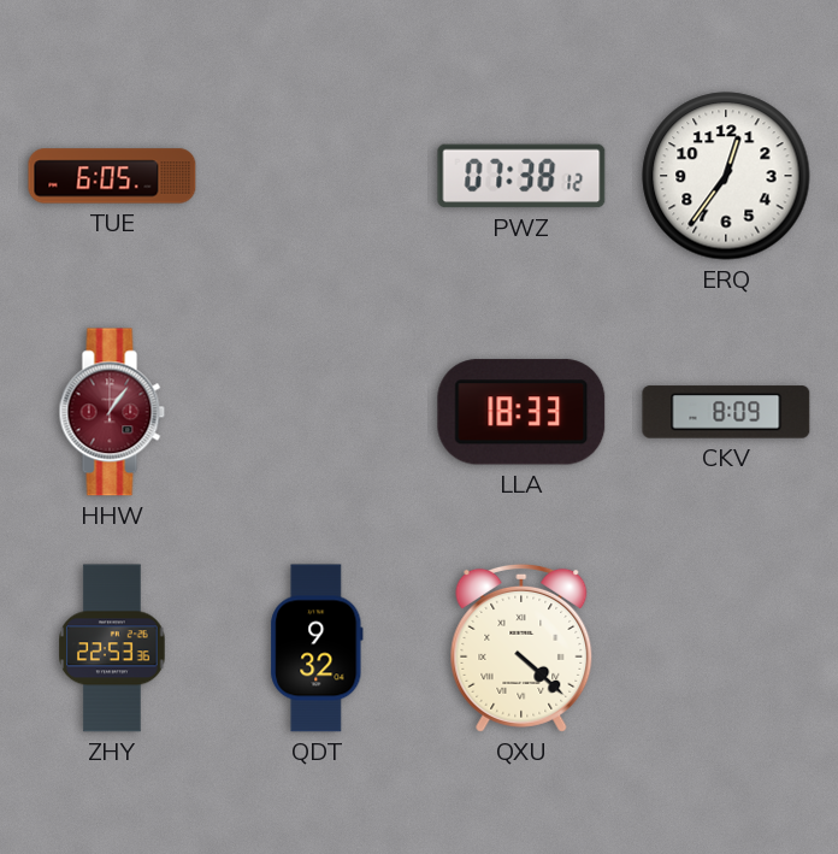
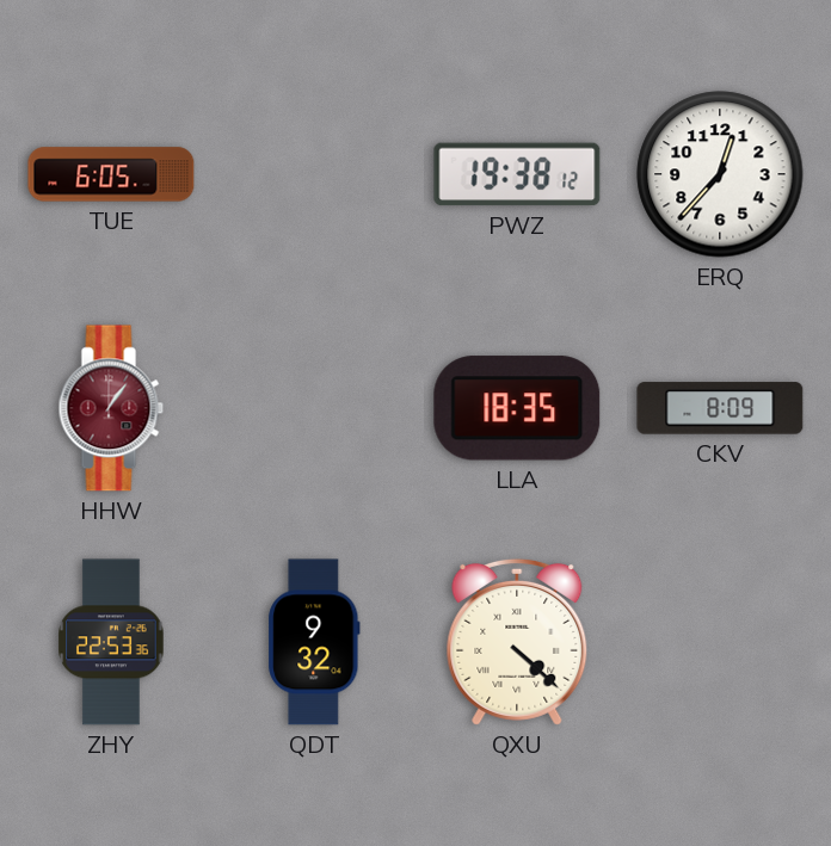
PWZ: 07:38 -> 19:38 (517, 174)
ERQ: 12:36 -> 12:37 (720, 174)
LLA: 18:33 -> 18:35 (517, 408)
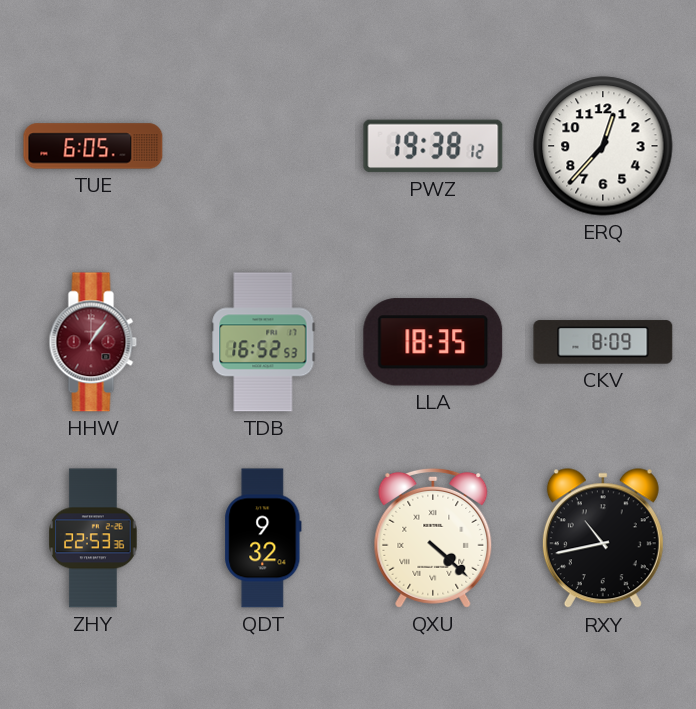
TDB: none -> 16:52 (263, 342)
RXY: none -> 10:43 (603, 539)
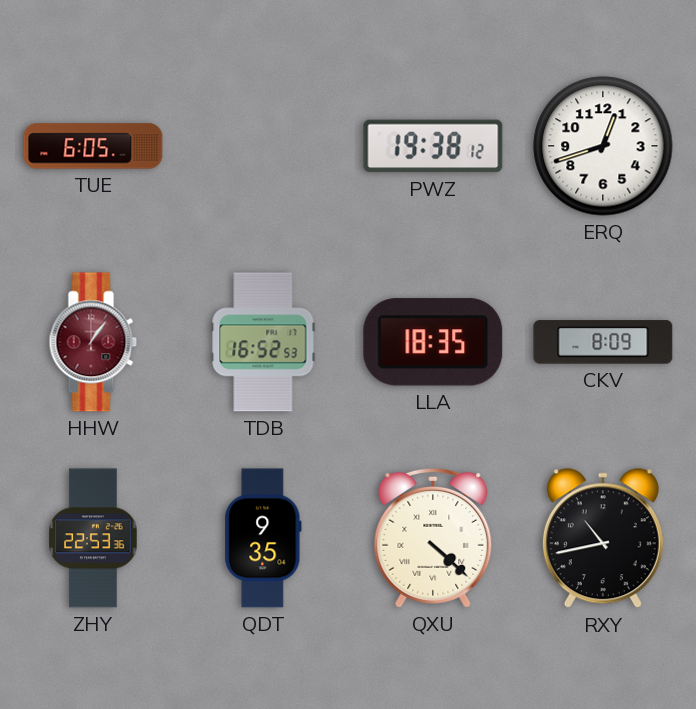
ERQ: 12:37 -> 12:42 (603, 146)
QDT: 9:32 -> 9:35 (263, 538)
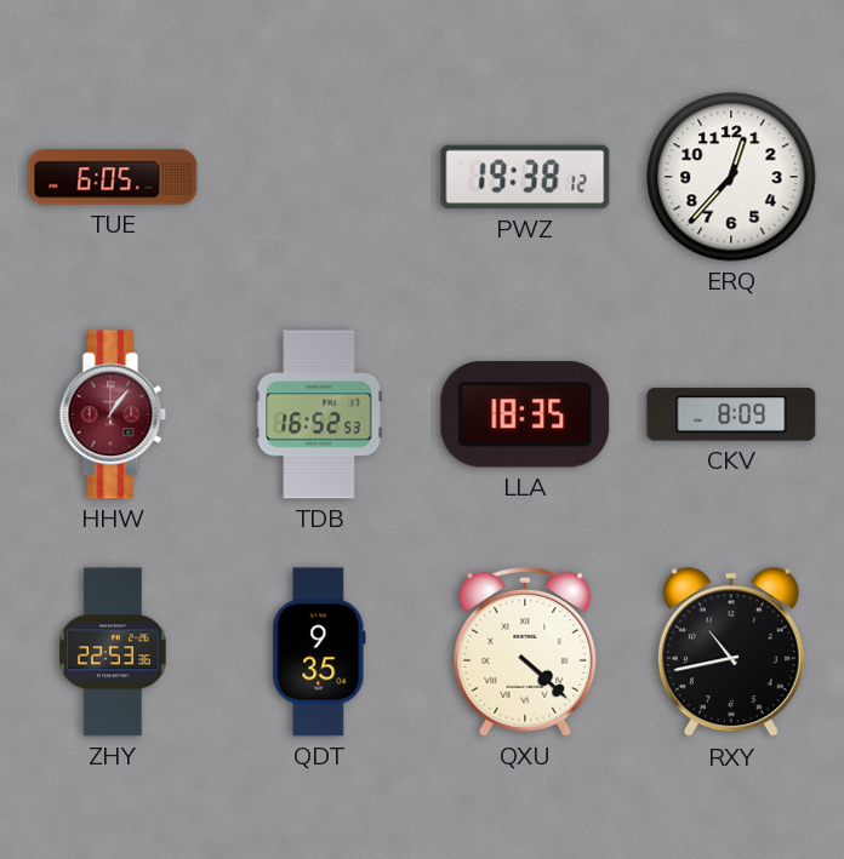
ERQ: 12:42 -> 12:37 (731, 177)
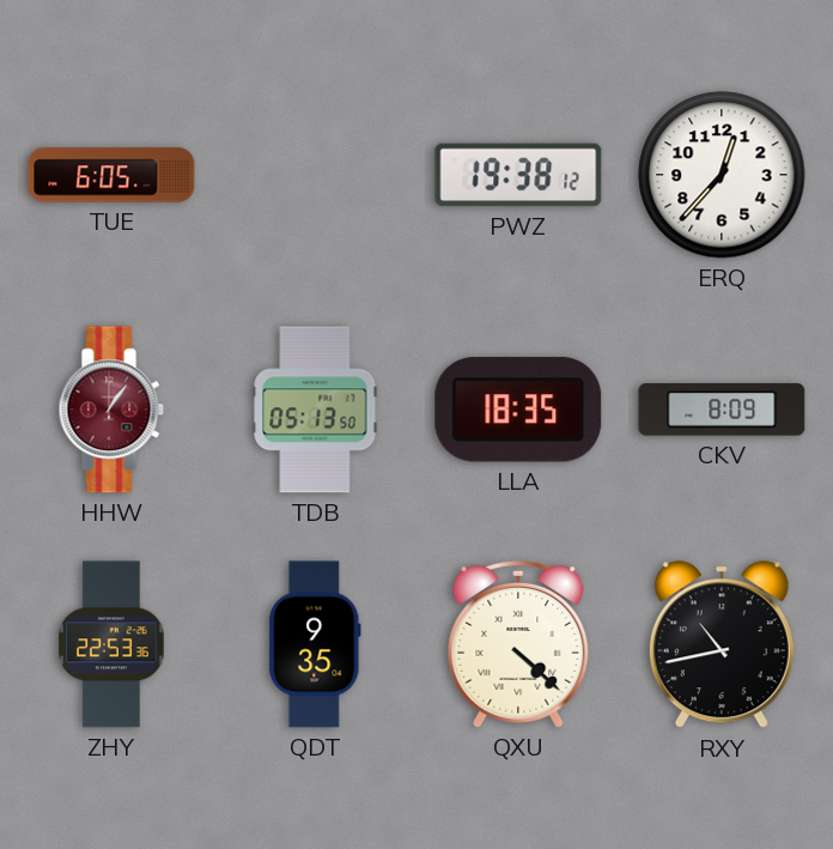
TDB: 16:52 -> 05:13 (315, 410)
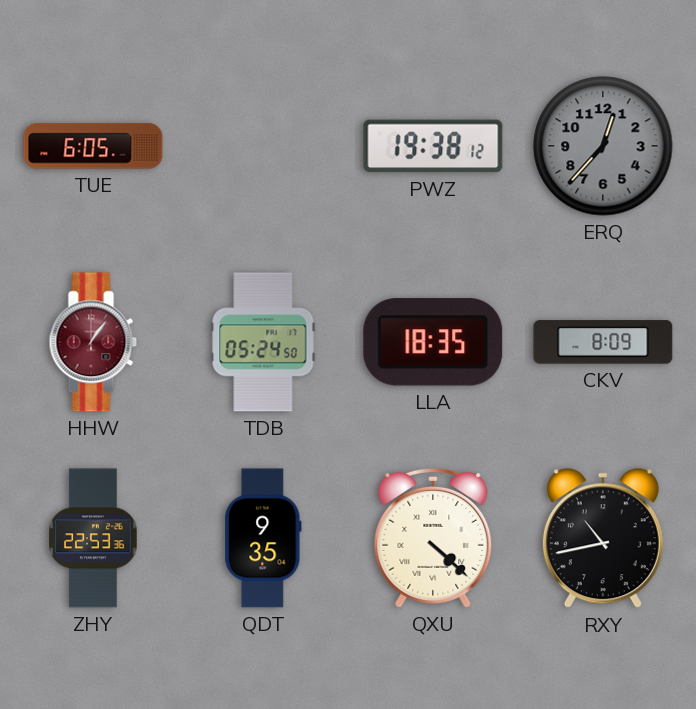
ERQ dial: white -> grey (603, 146)
TDB: 05:13 -> 05:24 (263, 342)
